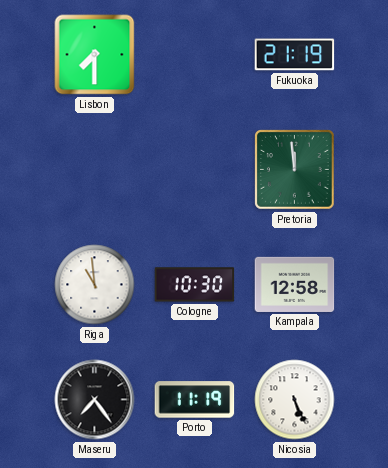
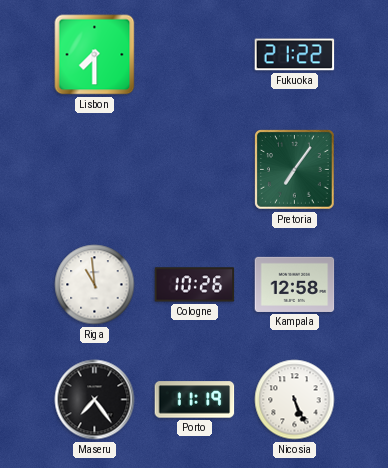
Fukuoka: 21:19 -> 21:22 (295, 55)
Pretoria: 11:59 -> 7:06 (295, 170)
Cologne: 10:30 -> 10:26 (195, 285)
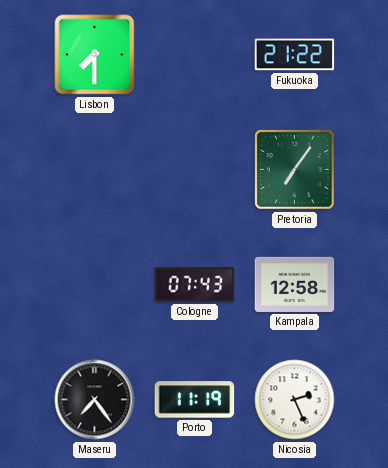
Riga: 10:59 -> none (95, 285)
Cologne: 10:26 -> 07:43 (195, 285)
Nicosia: 5:26 -> 2:26 (295, 400)
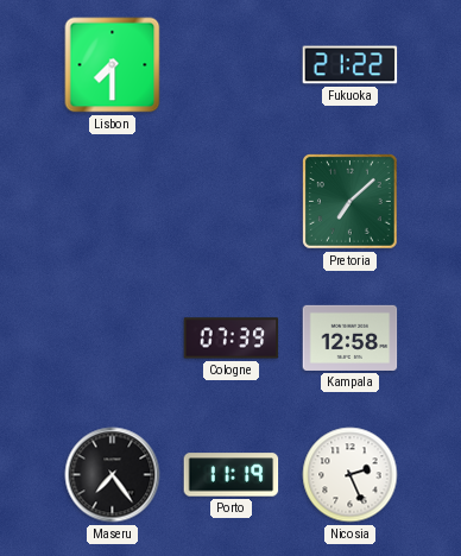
Pretoria: 7:06 -> 7:08 (351, 202)
Cologne: 07:43 -> 07:39 (232, 339)
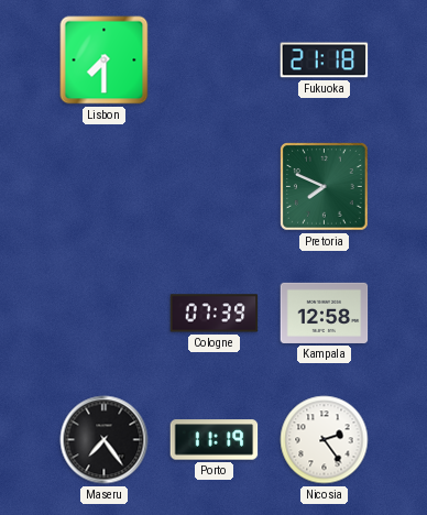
Fukuoka: 21:22 -> 21:18 (325, 61)
Pretoria: 7:08 -> 7:49 (325, 187)
Nicosia: 2:26 -> 2:24 (325, 440)
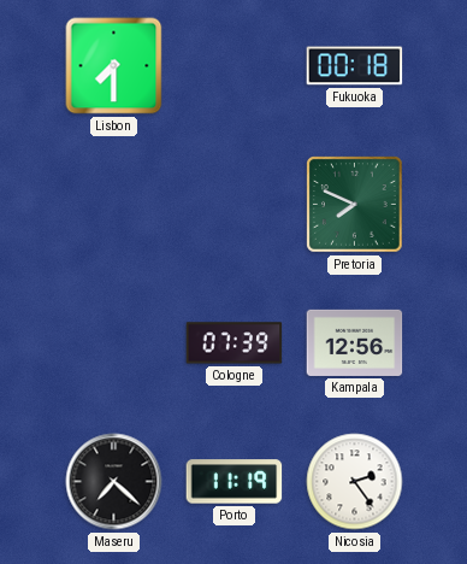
Fukuoka: 21:18 -> 00:18 (355, 66)
Kampala: 12:58 -> 12:56 (355, 342)
Maseru: 7:24 -> 7:22 (114, 482)
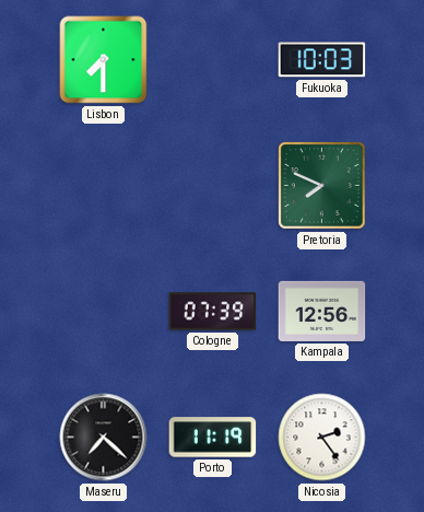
Fukuoka: 00:18 -> 10:03 (322, 60)
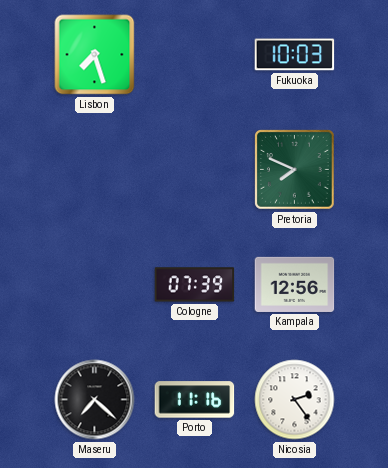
Lisbon: 7:30 -> 7:27 (95, 55)
Porto: 11:19 -> 11:16 (195, 400)
